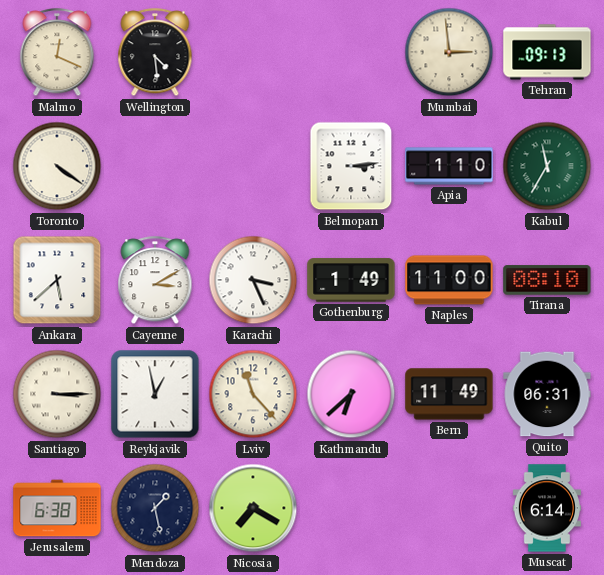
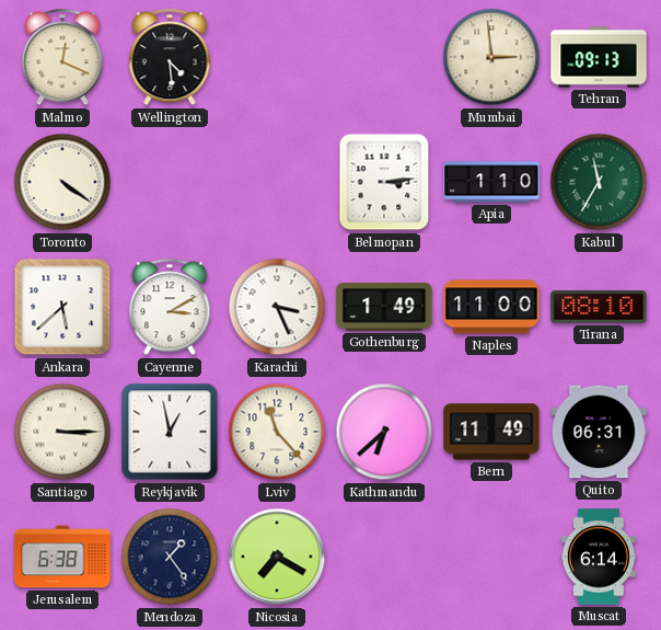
Mendoza: 1:28 -> 1:24 (170, 557)
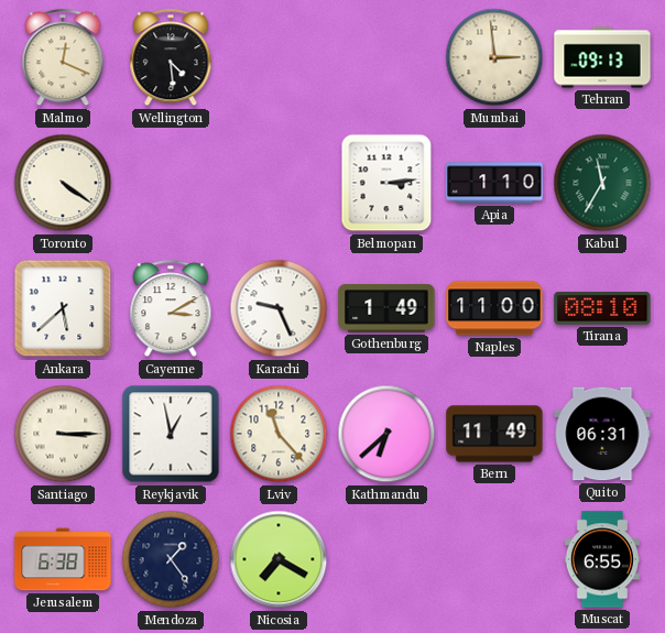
Karachi: 3:26 -> 9:26 (279, 308)
Muscat: 6:14 -> 6:55 (602, 559)
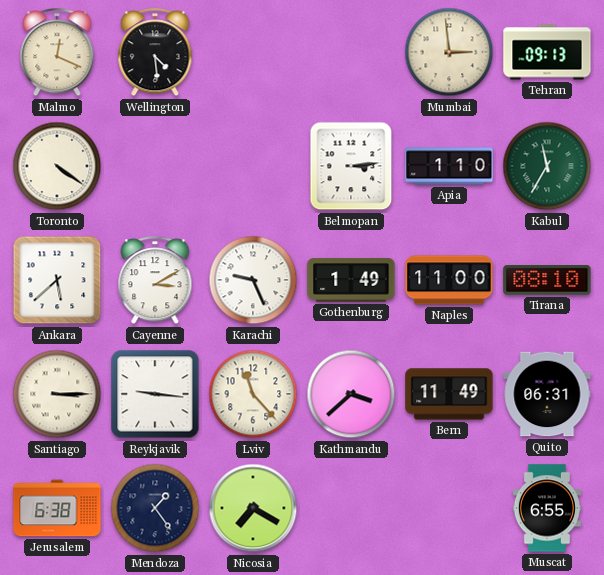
Reykjavik: 12:58 -> 9:16 (155, 394)
Kathmandu: 6:38 -> 3:38 (351, 394)
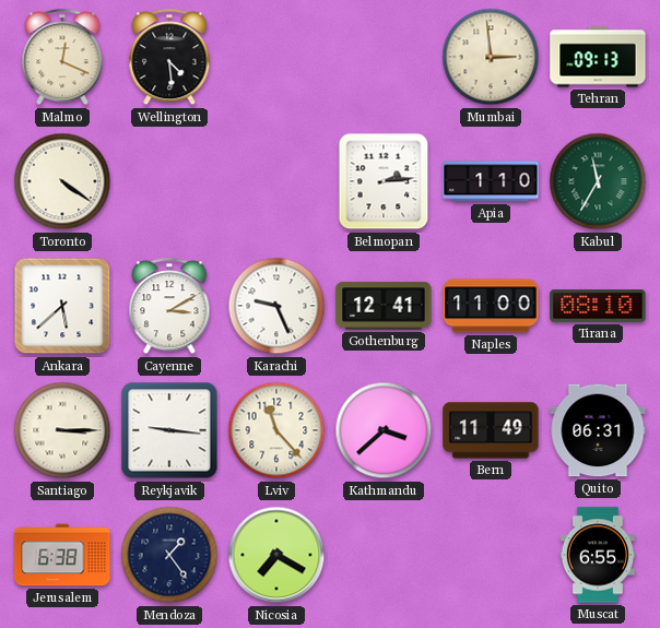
Belmopan: 3:14 -> 2:14 (384, 181)
Gothenburg: 1:49 -> 12:41 (384, 306)
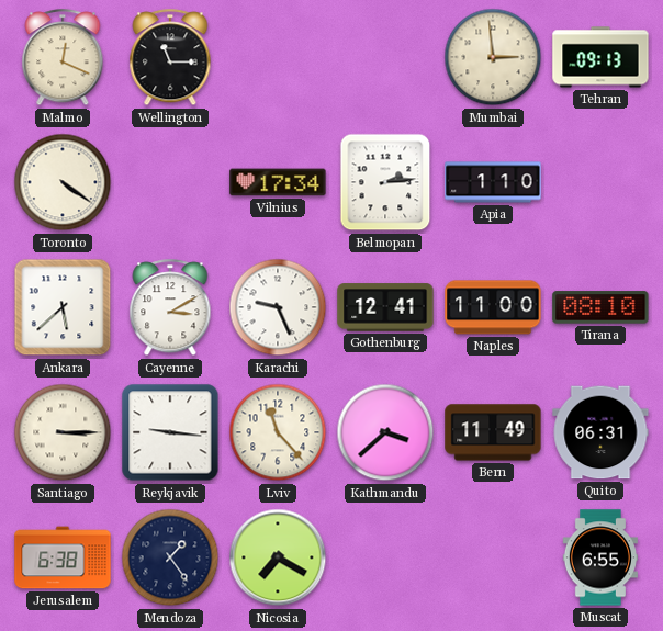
Wellington: 4:29 -> 11:15 (170, 58)
Vilnius: none -> 17:34 (278, 182)
Kabul: 11:35 -> none (598, 181)
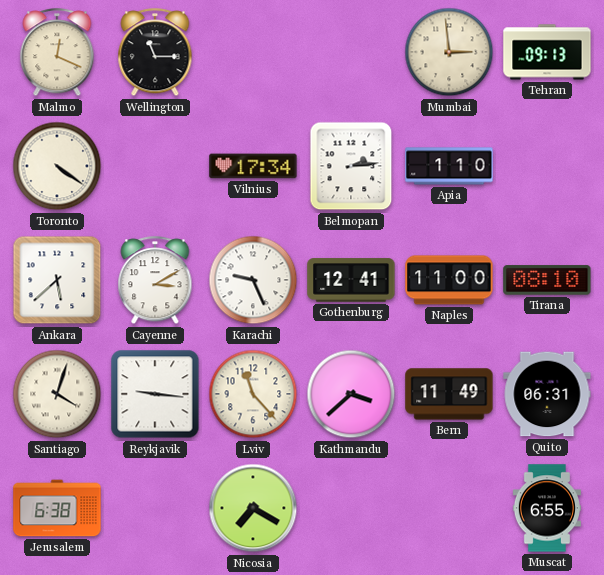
Santiago: 3:15 -> 4:03 (57, 394)
Mendoza: 1:24 -> none (170, 557)
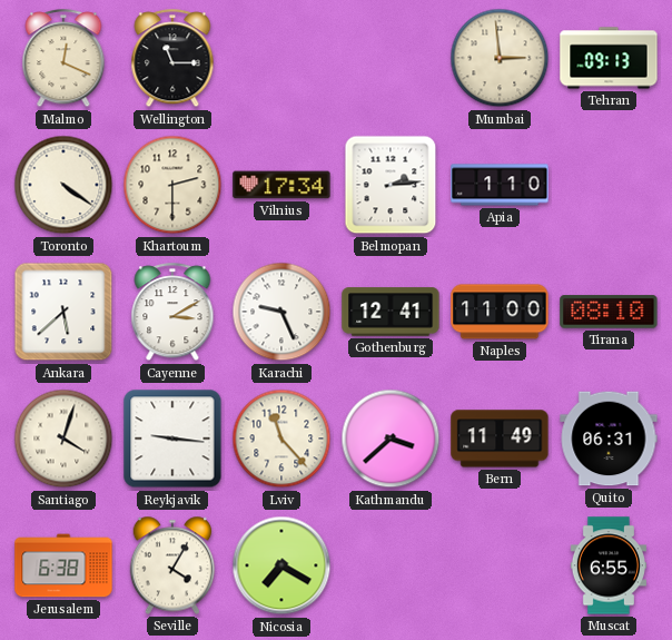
Khartoum: none -> 2:30 (172, 185)
Seville: none -> 4:05 (172, 565)
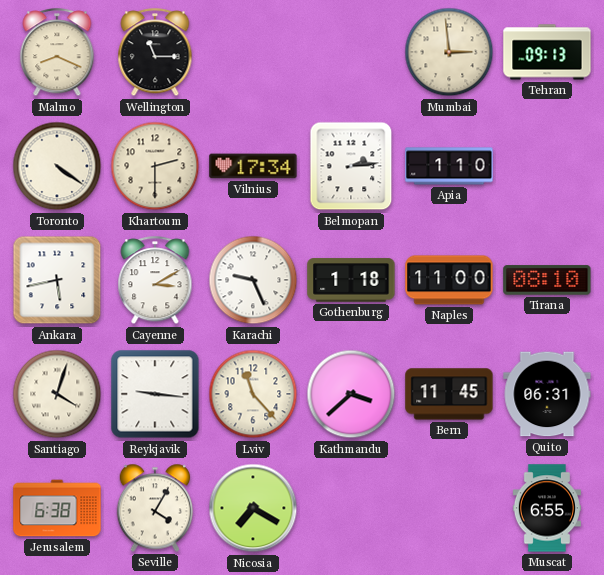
Malmo: 12:19 -> 8:19 (57, 53)
Ankara: 5:38 -> 5:43 (57, 280)
Gothenburg: 12:41 -> 1:18 (351, 280)
Bern: 11:49 -> 11:45 (449, 394)
